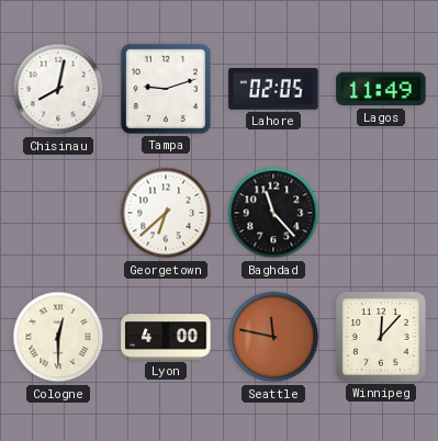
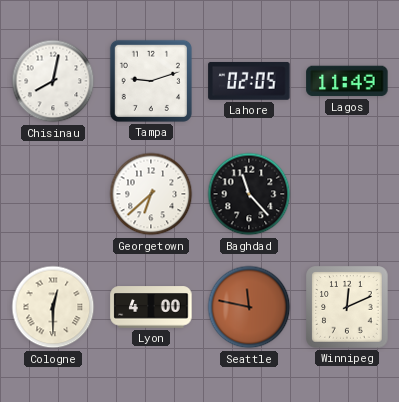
Winnipeg: 12:07 -> 12:11 (347, 307)
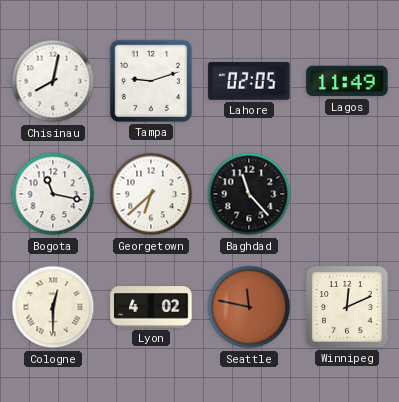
Bogota: none -> 11:17 (53, 194)
Lyon: 4:00 -> 4:02 (151, 307)
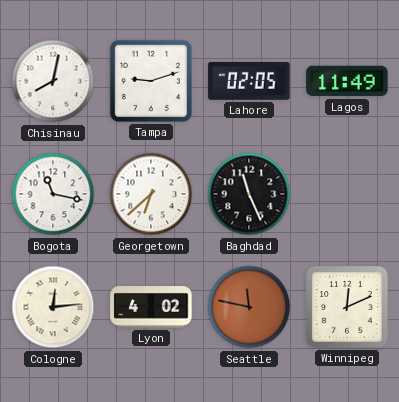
Baghdad: 11:23 -> 11:26 (249, 194)
Cologne: 12:30 -> 12:14 (53, 307)
